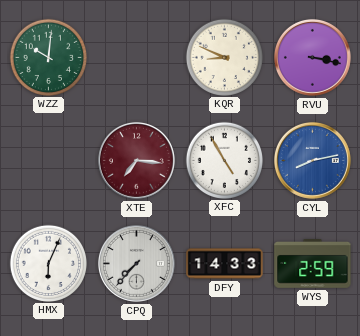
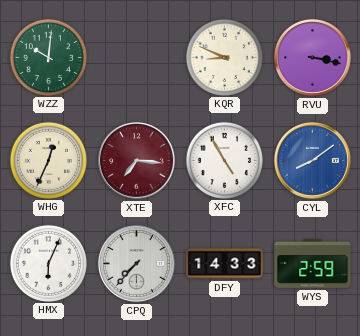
WHG: none -> 12:34 (48, 160)
CYL: 8:13 -> 8:09 (312, 160)
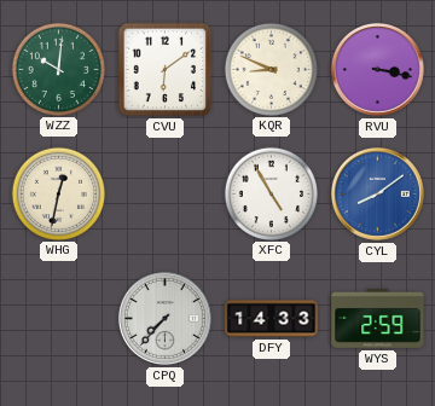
CVU: none -> 6:09 (166, 70)
WHG: 12:34 -> 12:32 (58, 193)
XTE: 7:16 -> none (136, 160)
HMX: 6:04 -> none (48, 263)
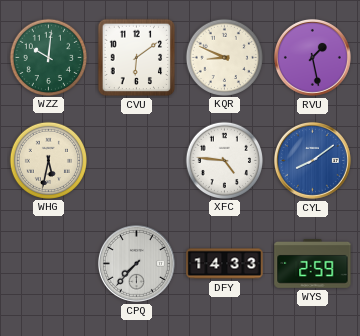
RVU: 3:17 -> 1:28 (312, 57)
WHG: 12:32 -> 5:32 (48, 160)
XFC: 4:55 -> 4:46 (224, 160)
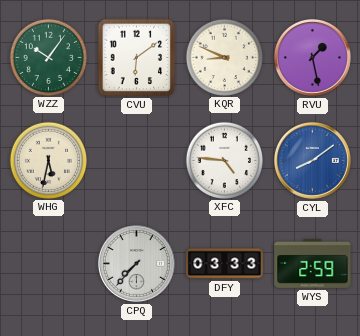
WZZ: 10:01 -> 10:06 (48, 57)
DFY: 14:33 -> 03:33 (225, 264)
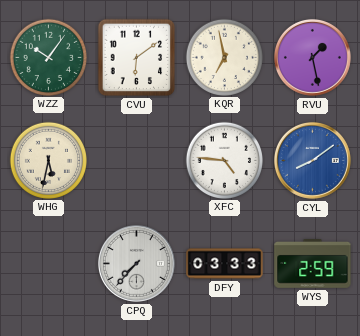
KQR: 8:49 -> 6:58 (224, 57)
